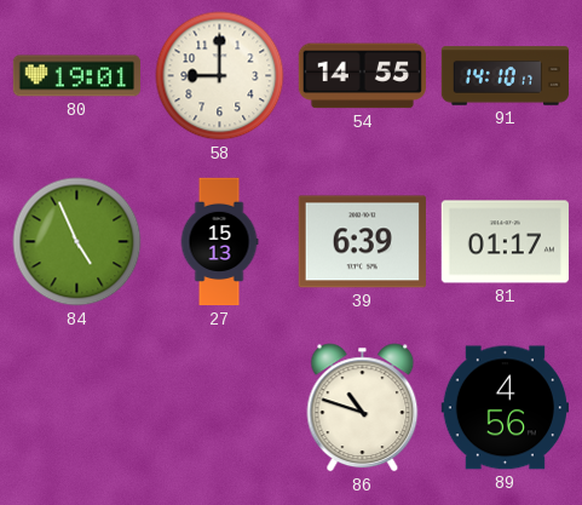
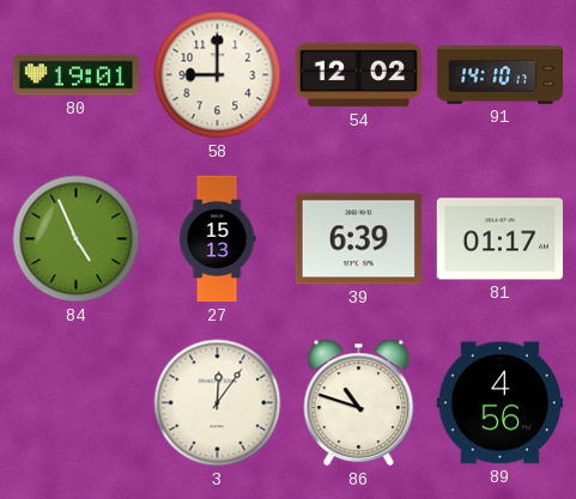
54: 14:55 -> 12:02 (358, 75)
3: none -> 12:06 (218, 403)
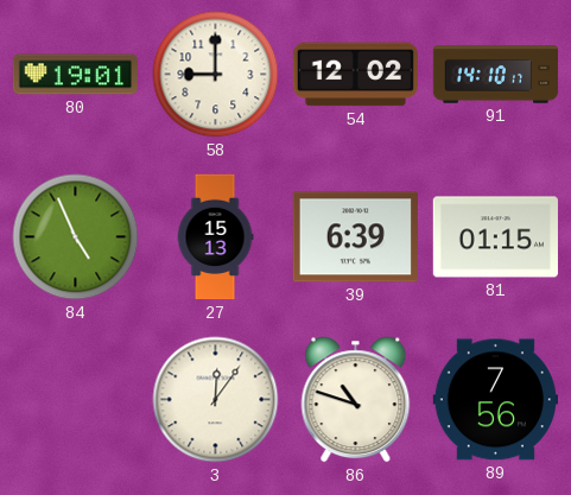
81: 01:17 -> 01:15 (495, 237)
89: 4:56 -> 7:56 (495, 400)
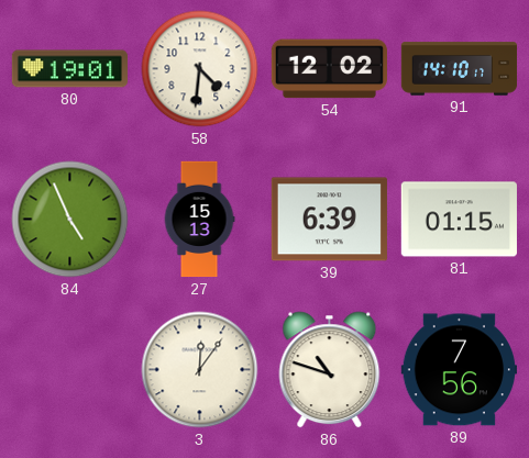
58: 9:00 -> 4:31 (200, 69)
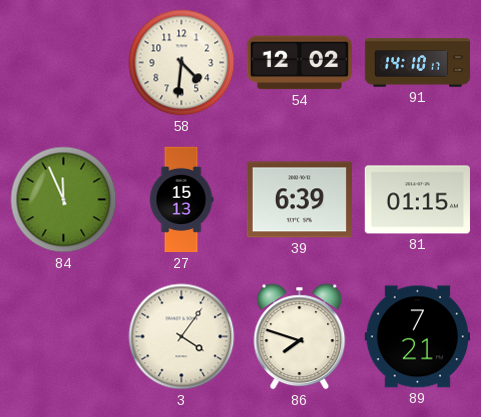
80: 19:01 -> none (69, 69)
84: 4:56 -> 11:56 (64, 200)
3: 12:06 -> 4:06 (182, 337)
86: 10:48 -> 7:48 (300, 337)
89: 7:56 -> 7:21 (417, 337)
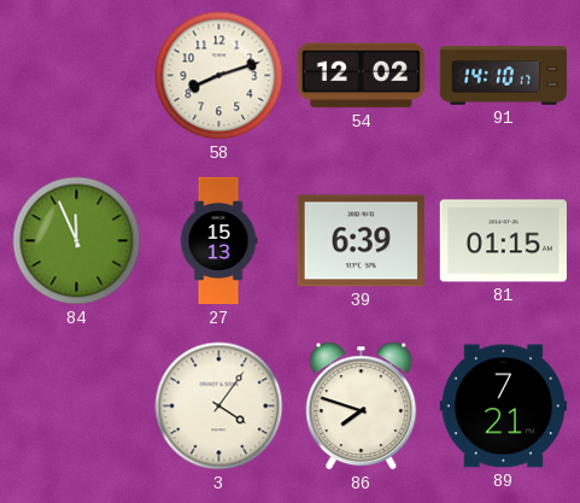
58: 4:31 -> 8:12 (219, 76)
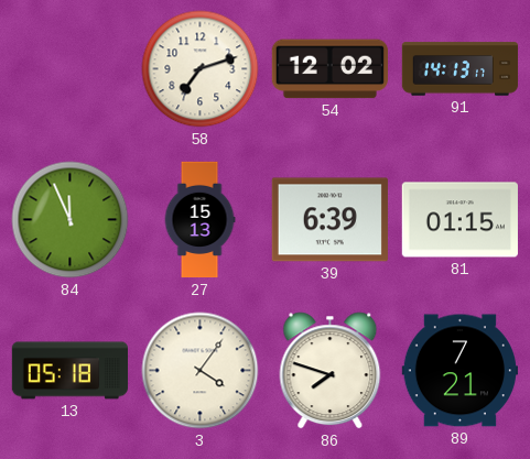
58: 8:12 -> 7:12 (201, 69)
91: 14:10 -> 14:13 (461, 69)
13: none -> 05:18 (69, 371)
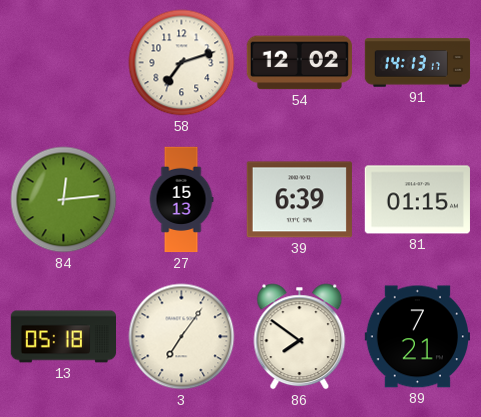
84: 11:56 -> 12:14 (64, 200)
3: 4:06 -> 7:06 (182, 337)
86: 7:48 -> 7:51 (300, 337)
